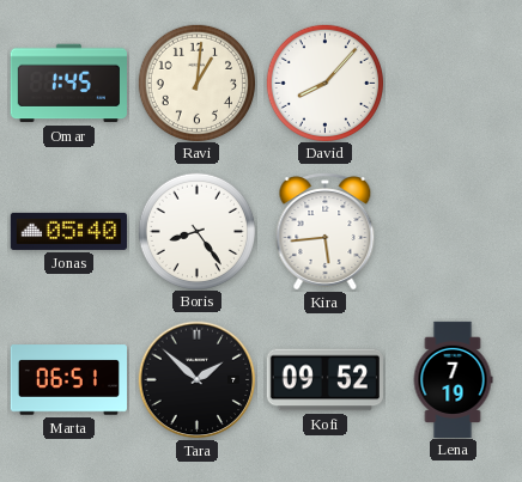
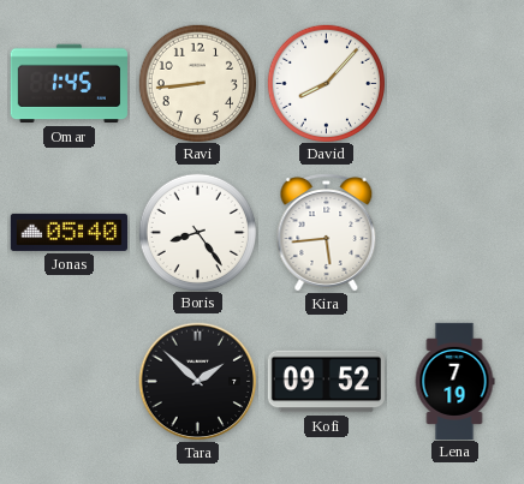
Ravi: 1:01 -> 8:44 (197, 83)
Marta: 06:51 -> none (68, 380)
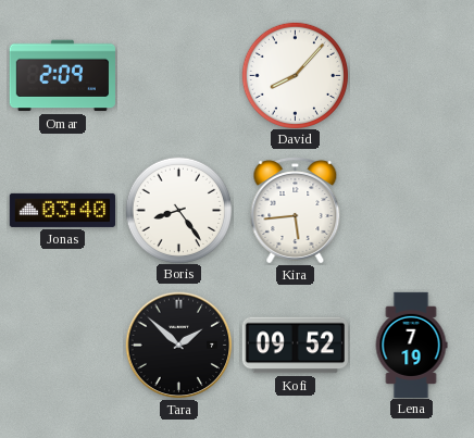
Omar: 1:45 -> 2:09 (62, 76)
Ravi: 8:44 -> none (197, 83)
Jonas: 05:40 -> 03:40 (62, 210)
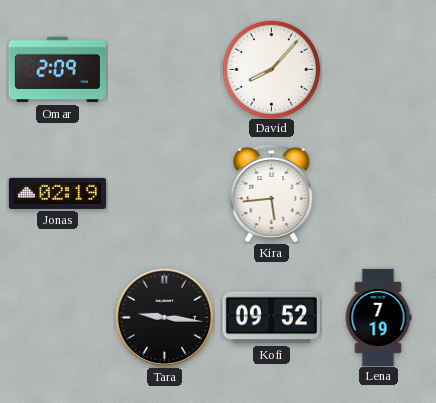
Jonas: 03:40 -> 02:19 (57, 193)
Boris: 8:24 -> none (178, 210)
Tara: 1:52 -> 9:16 (165, 318)
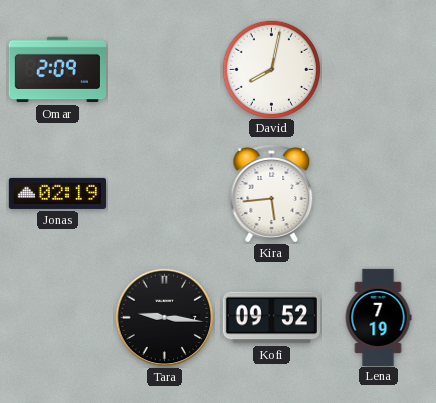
David: 8:07 -> 8:02 (271, 69)
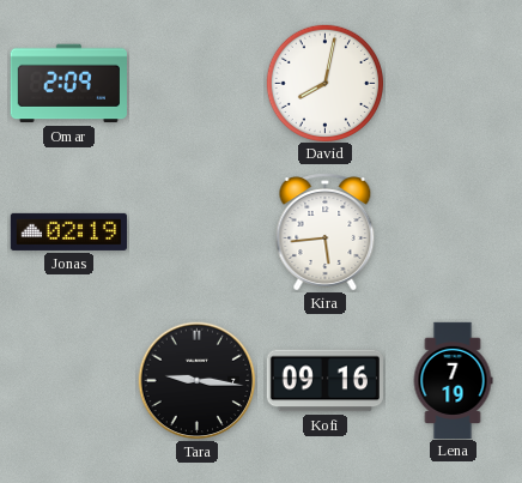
Kofi: 09:52 -> 09:16 (324, 381)
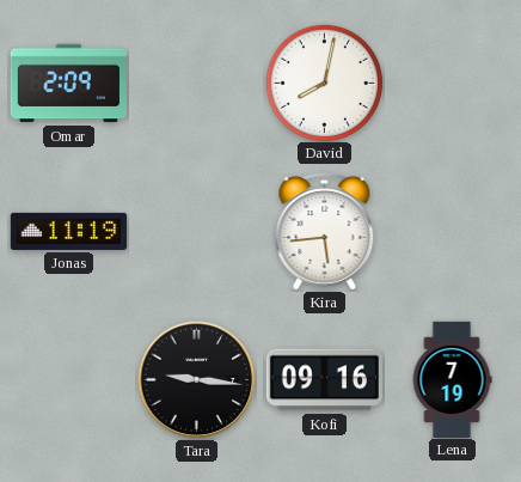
Jonas: 02:19 -> 11:19 (68, 231)
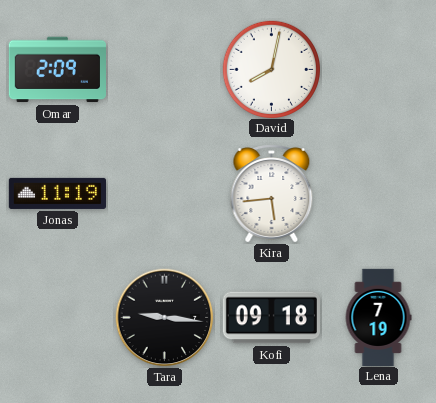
Kofi: 09:16 -> 09:18 (271, 318)
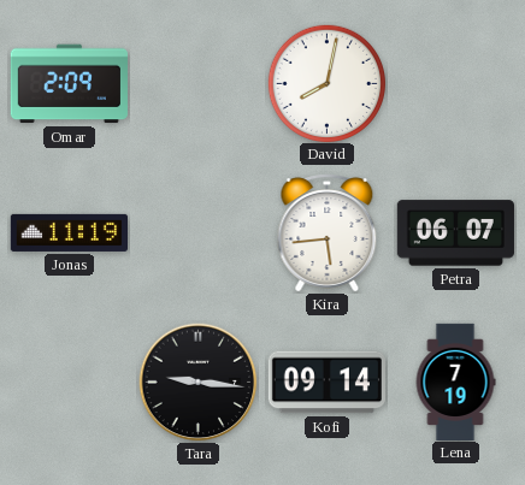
Petra: none -> 06:07 (455, 233)
Kofi: 09:18 -> 09:14 (326, 383)
